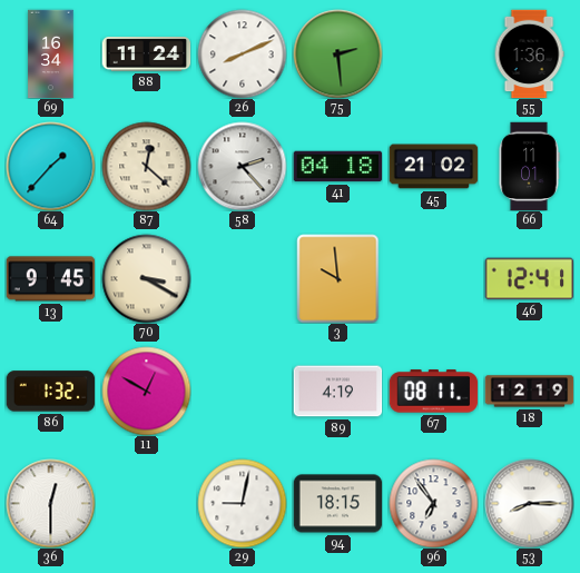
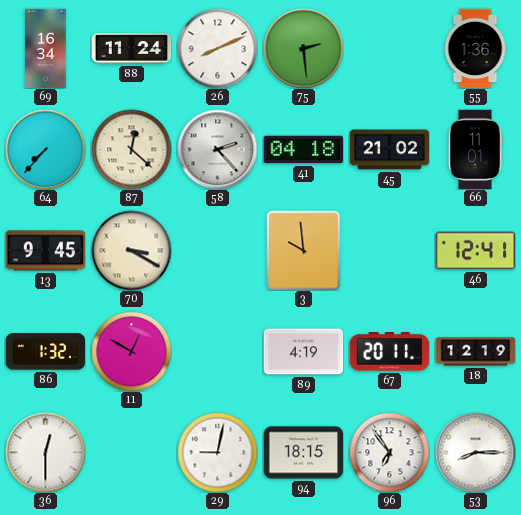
64: 1:37 -> 7:37 (45, 149)
67: 08:11 -> 20:11 (389, 352)
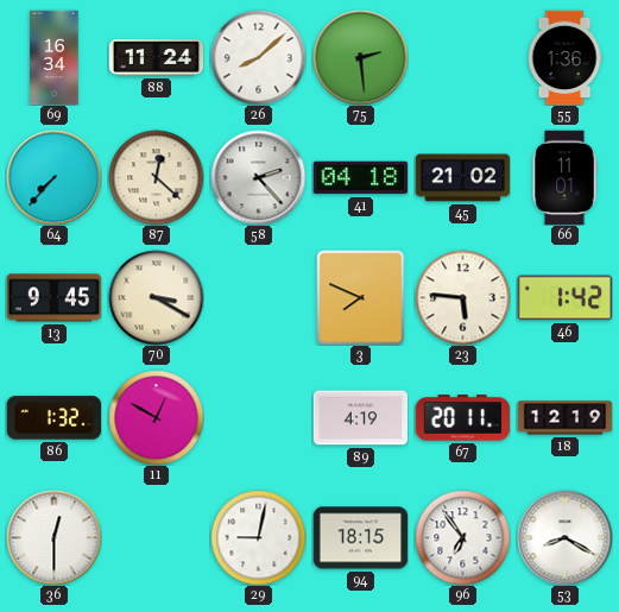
26: 8:11 -> 8:08 (258, 57)
3: 9:59 -> 7:49 (361, 297)
23: none -> 5:46 (462, 297)
46: 12:41 -> 1:42 (564, 298)
53: 8:15 -> 8:20 (564, 537)
